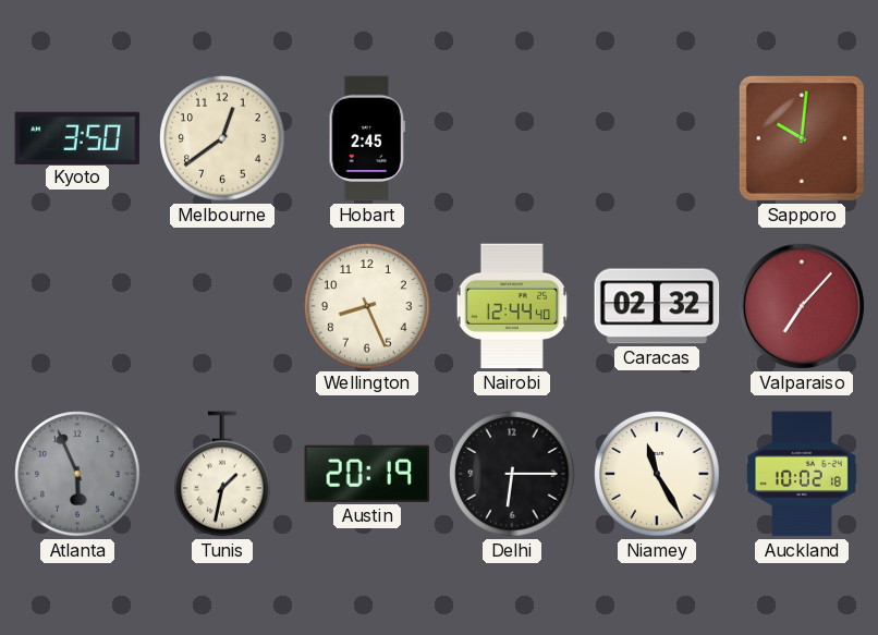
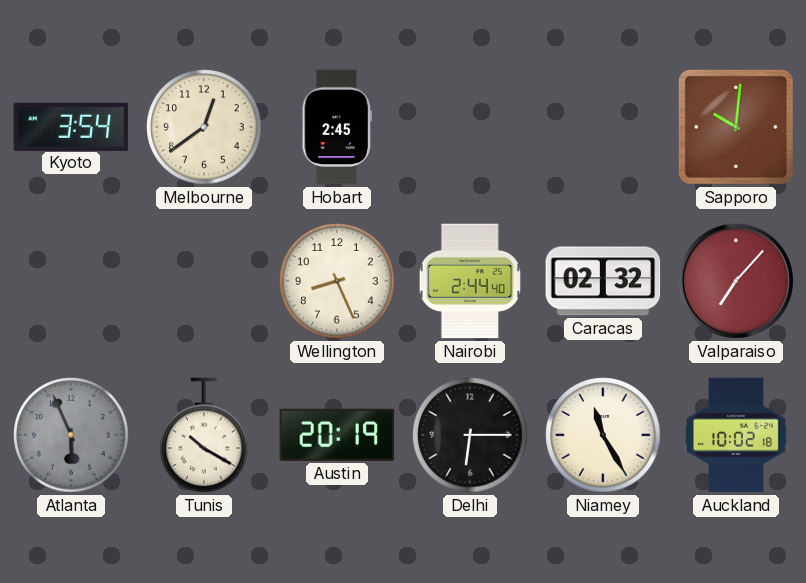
Kyoto: 3:50 -> 3:54 (71, 126)
Nairobi: 12:44 -> 2:44 (470, 281)
Tunis: 1:32 -> 10:20 (204, 435)
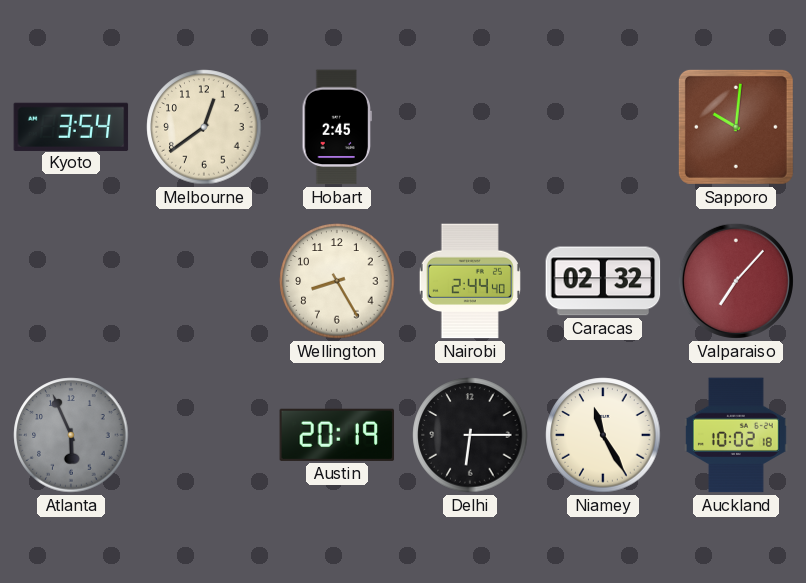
Wellington: 8:26 -> 8:25 (337, 281)
Tunis: 10:20 -> none (204, 435)
